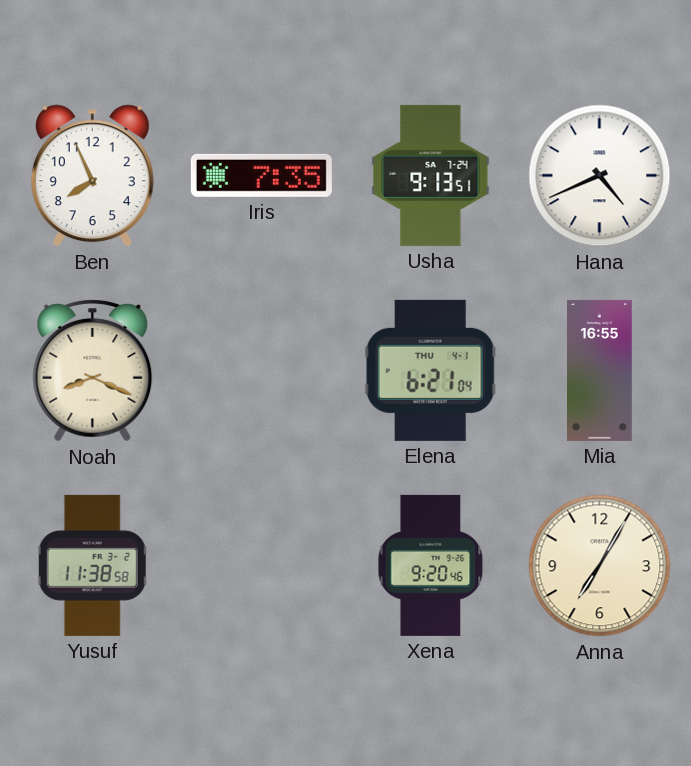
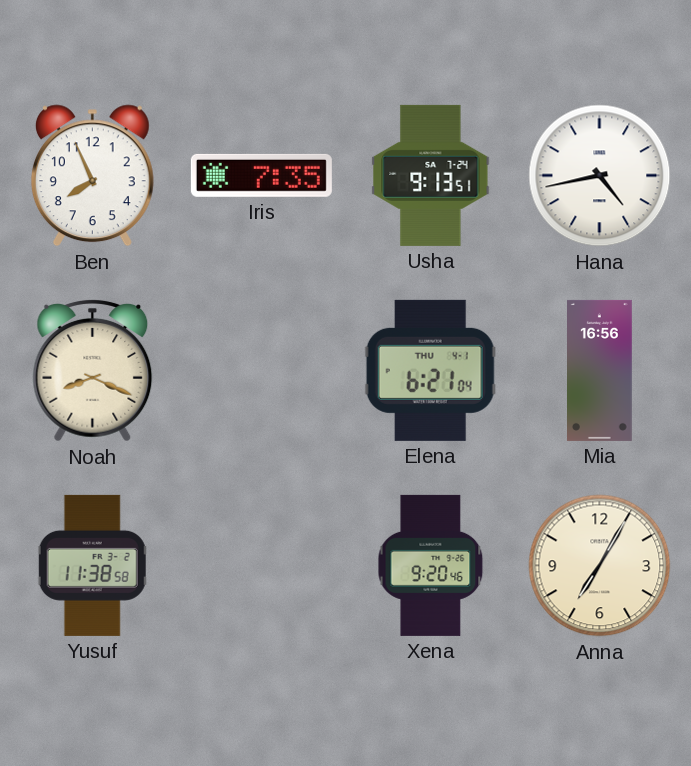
Hana: 4:41 -> 4:43 (600, 176)
Mia: 16:55 -> 16:56 (600, 370)
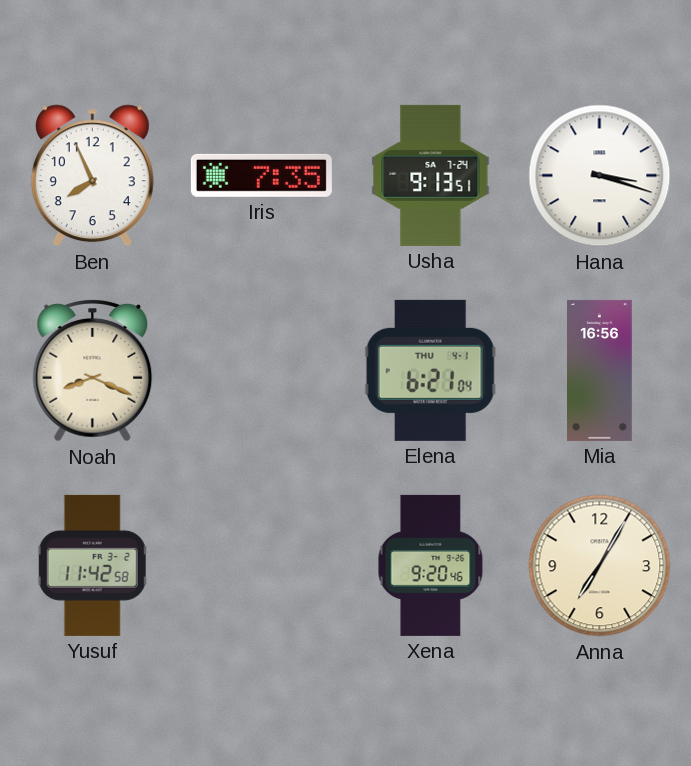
Hana: 4:43 -> 3:18 (600, 176)
Yusuf: 11:38 -> 11:42 (93, 565)
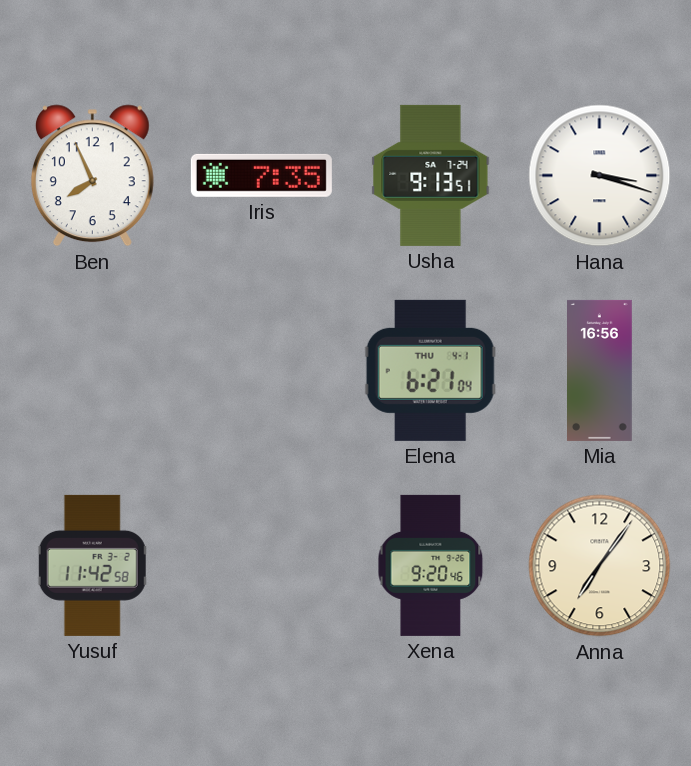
Noah: 8:19 -> none (93, 370)
Anna: 7:05 -> 7:06 (600, 566)
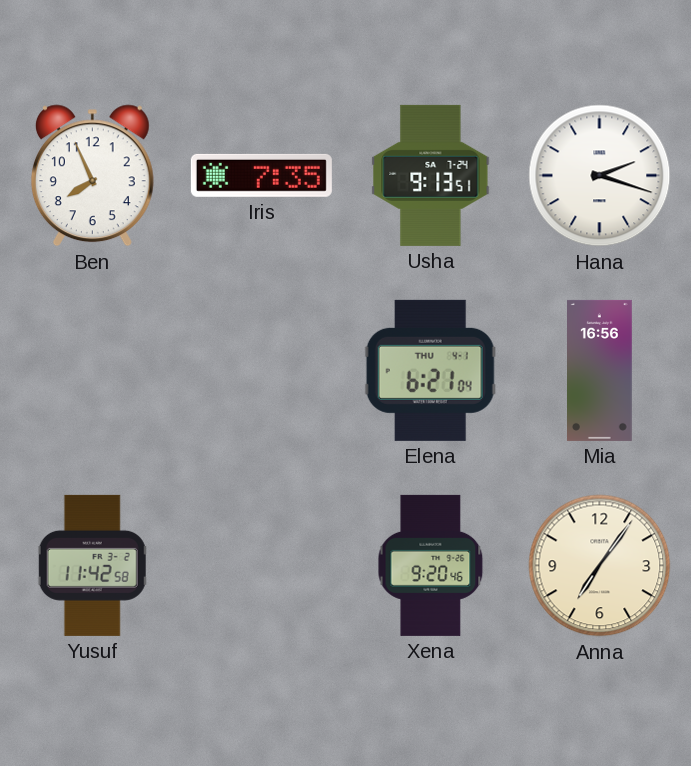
Hana: 3:18 -> 2:18 (600, 176)
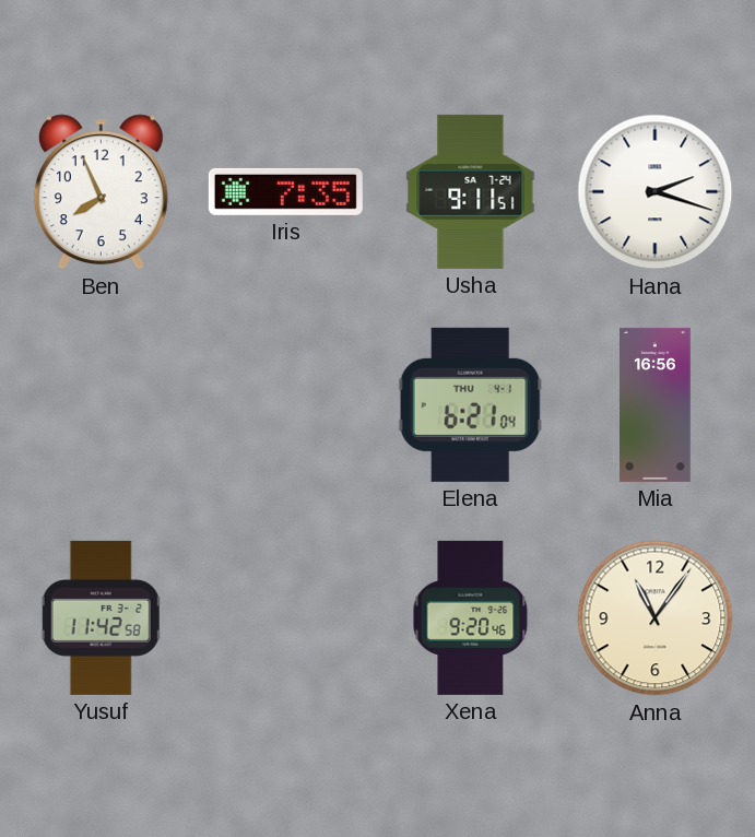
Usha: 9:13 -> 9:11 (471, 191)
Anna: 7:06 -> 11:06 (656, 618)
